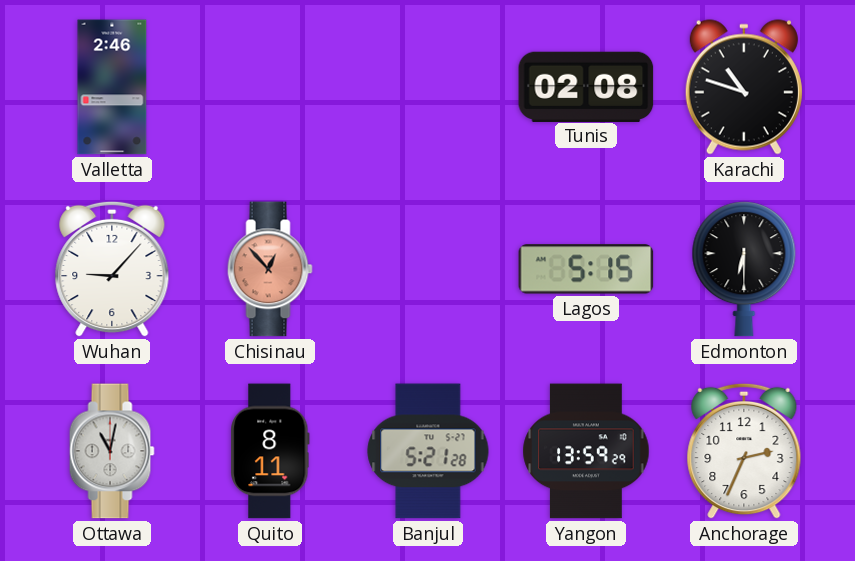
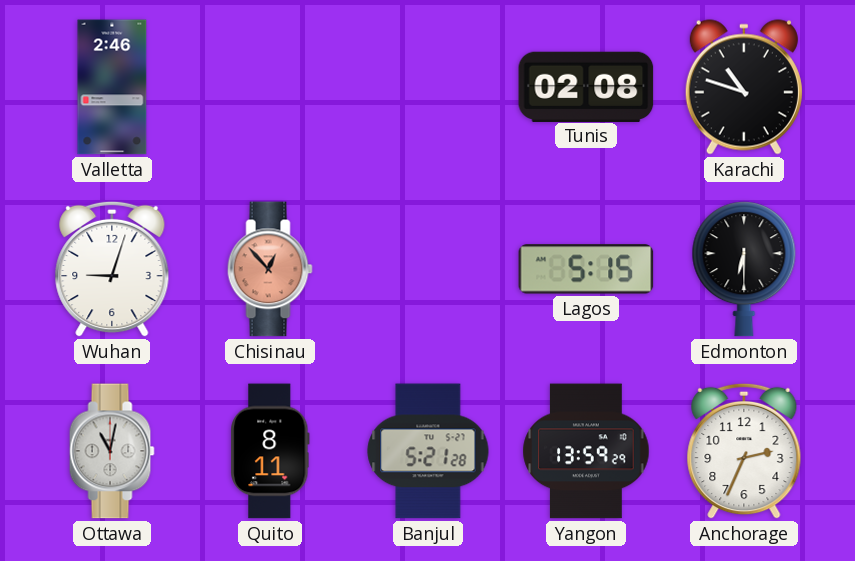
Wuhan: 9:07 -> 9:03 (112, 269)
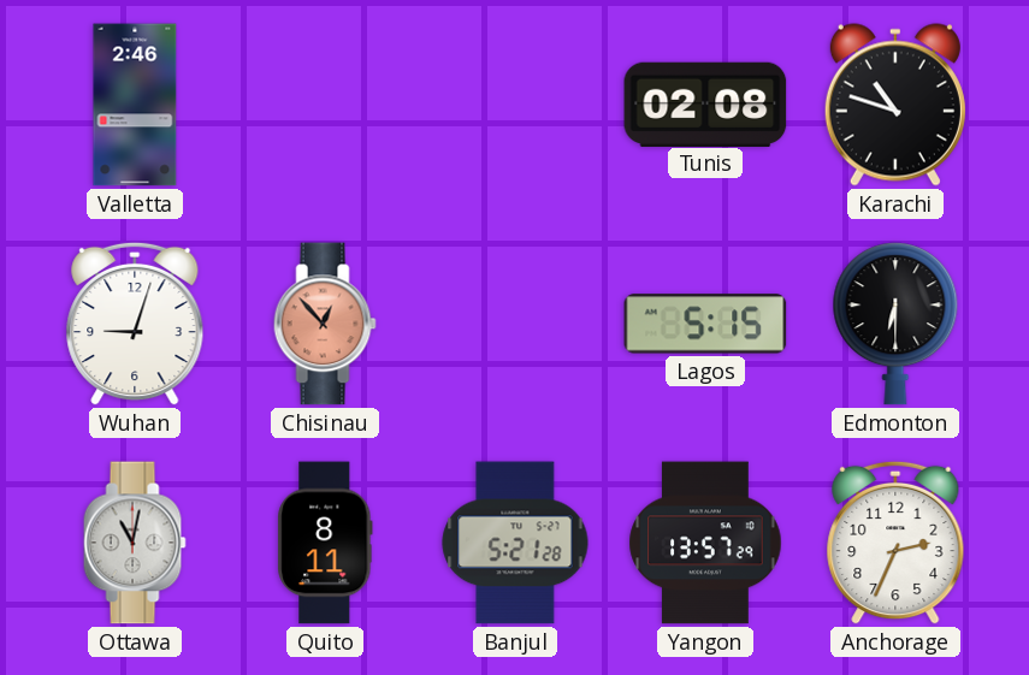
Yangon: 13:59 -> 13:57 (705, 543)
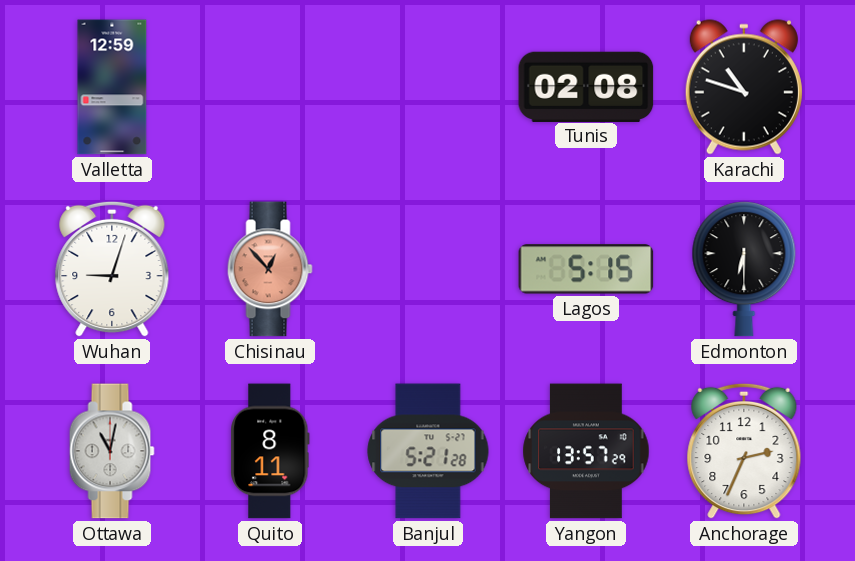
Valletta: 2:46 -> 12:59 (112, 87)
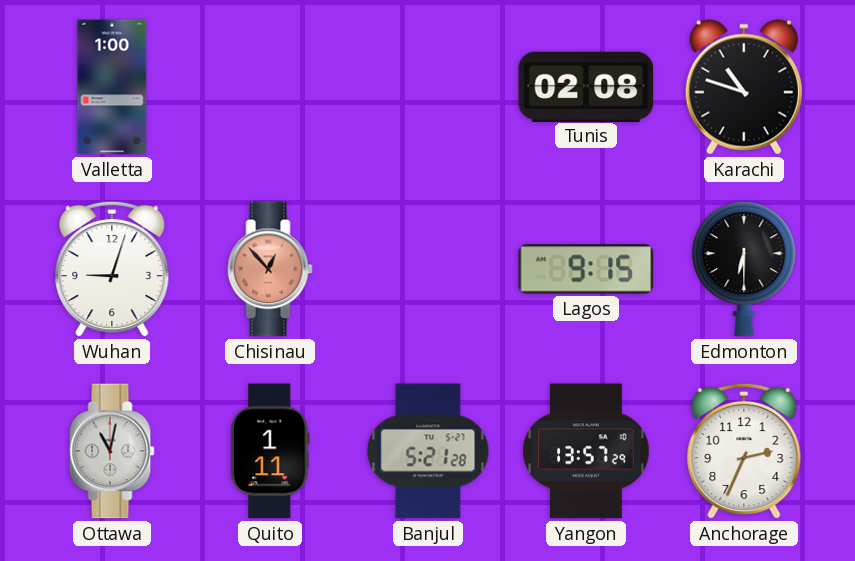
Valletta: 12:59 -> 1:00 (112, 87)
Lagos: 5:15 -> 9:15 (586, 269)
Quito: 8:11 -> 1:11 (270, 451)
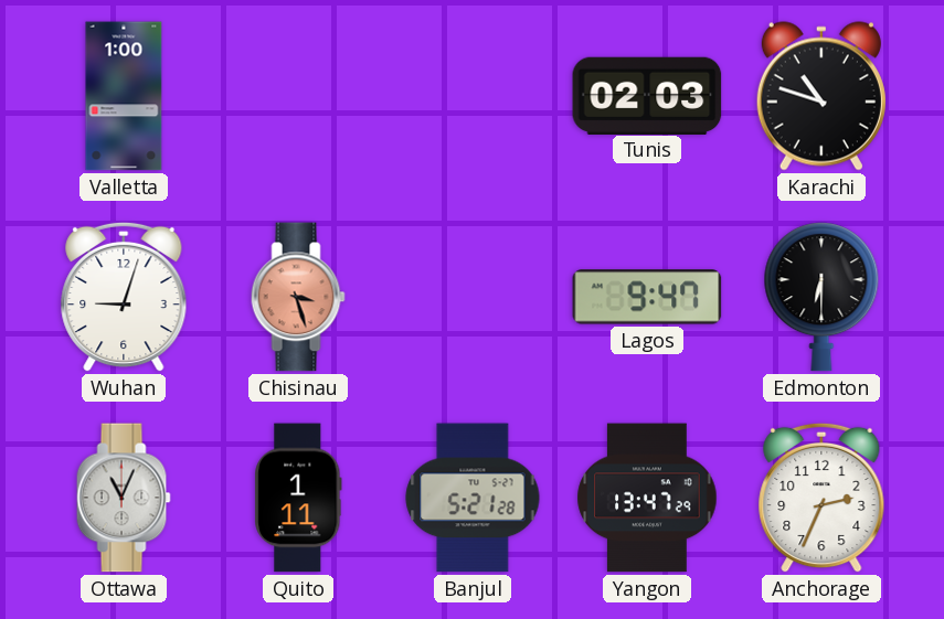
Tunis: 02:08 -> 02:03 (647, 95)
Chisinau: 12:53 -> 3:27 (298, 297)
Lagos: 9:15 -> 9:47 (647, 297)
Ottawa: 11:02 -> 11:04 (124, 498)
Yangon: 13:57 -> 13:47 (647, 498)
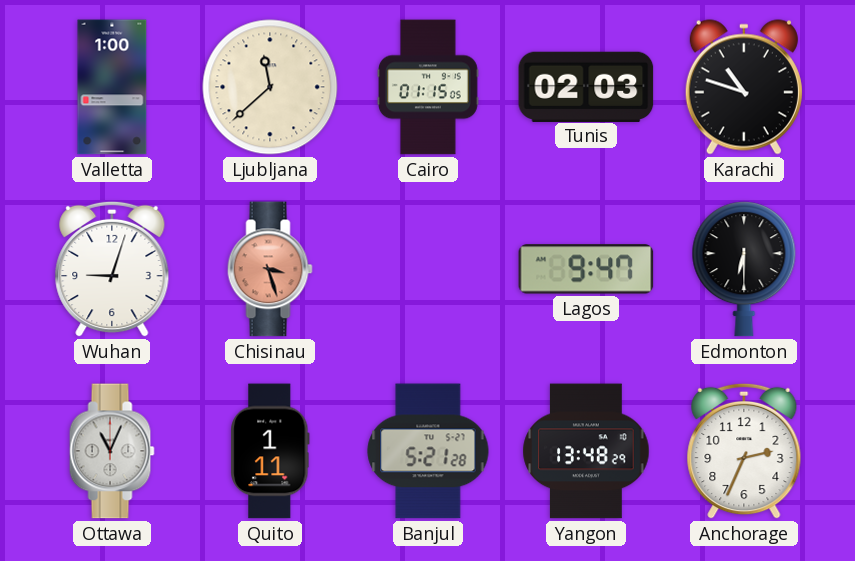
Ljubljana: none -> 11:38 (270, 87)
Cairo: none -> 01:15 (429, 87)
Yangon: 13:47 -> 13:48 (586, 451)
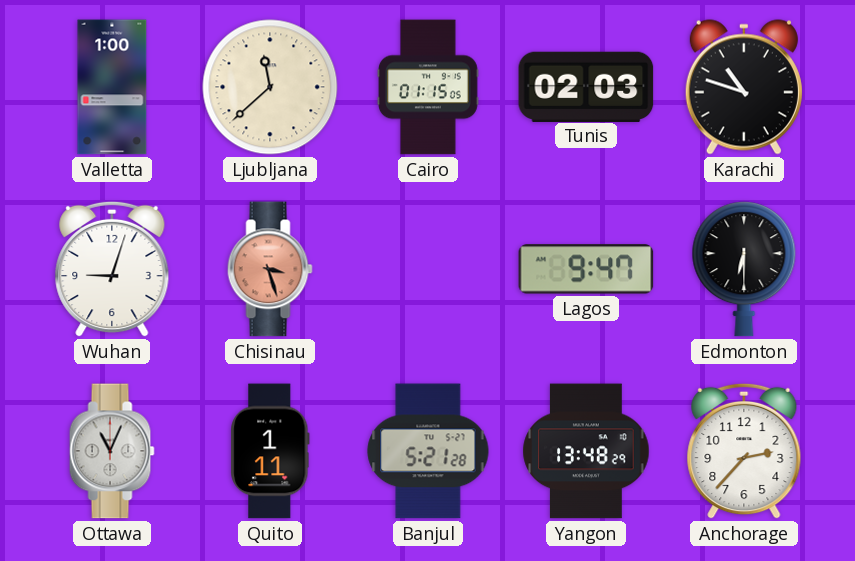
Anchorage: 2:34 -> 2:37 (744, 451)
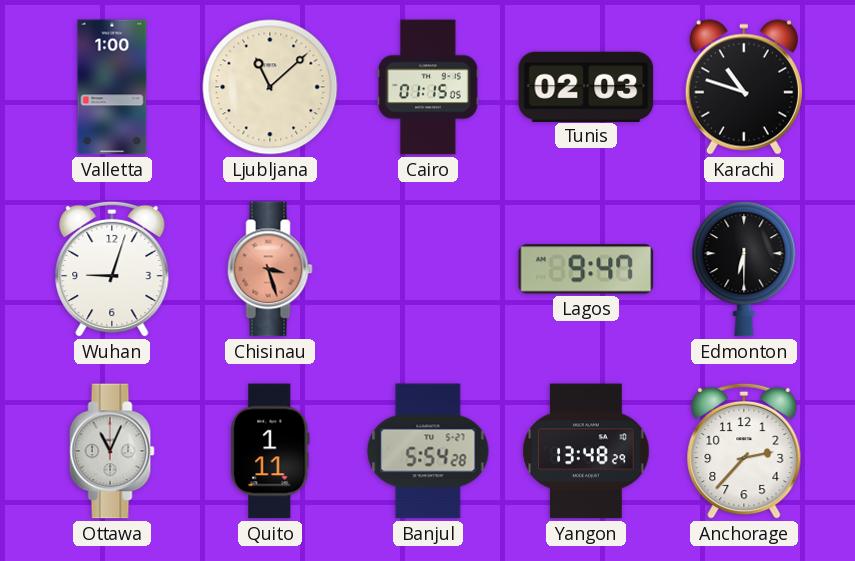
Ljubljana: 11:38 -> 11:08 (270, 87)
Banjul: 5:21 -> 5:54 (428, 451)
